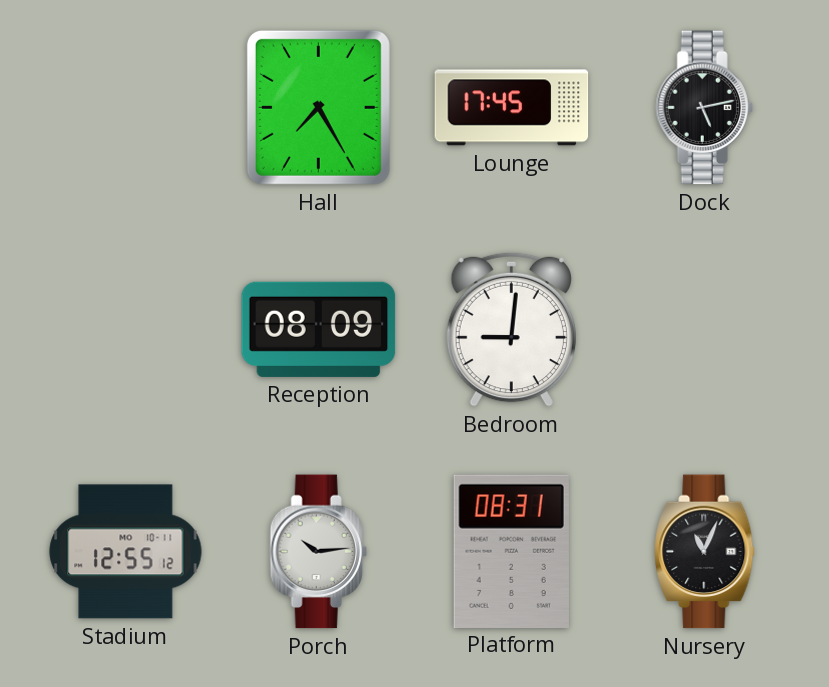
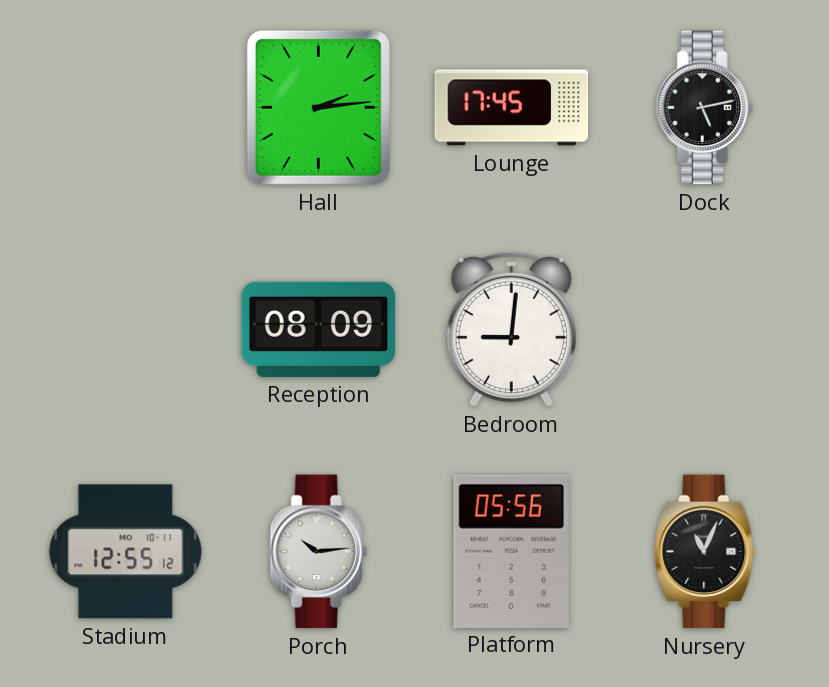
Hall: 7:25 -> 2:14 (318, 107)
Platform: 08:31 -> 05:56 (511, 551)
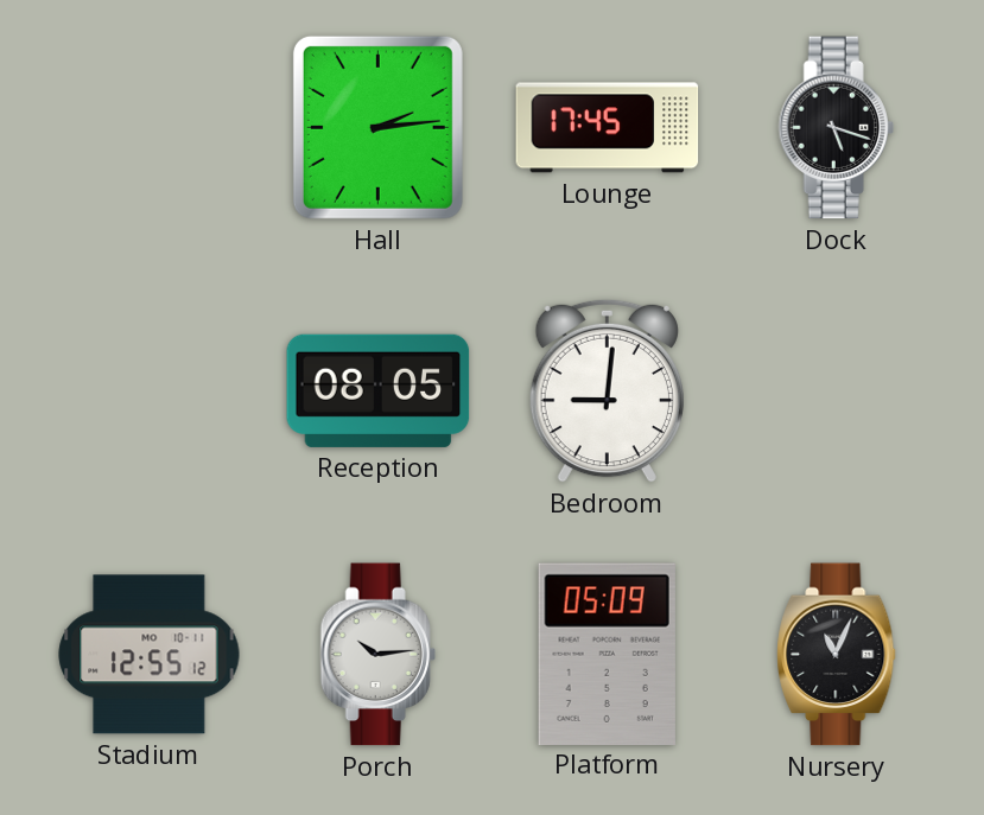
Dock: 5:13 -> 5:18 (836, 128)
Reception: 08:09 -> 08:05 (379, 390)
Platform: 05:56 -> 05:09 (607, 654)
